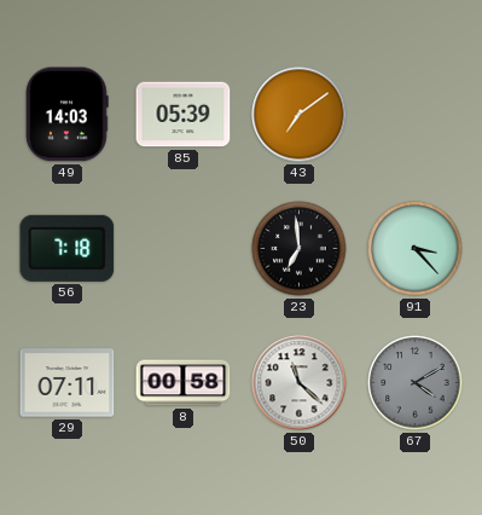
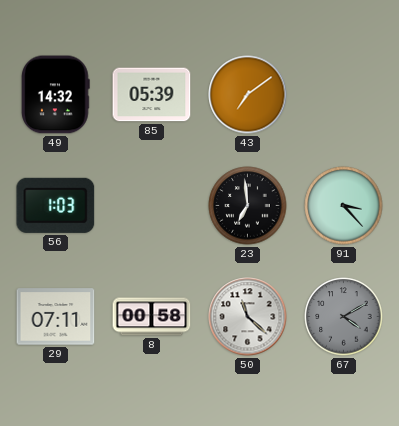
49: 14:03 -> 14:32 (56, 95)
56: 7:18 -> 1:03 (56, 205)
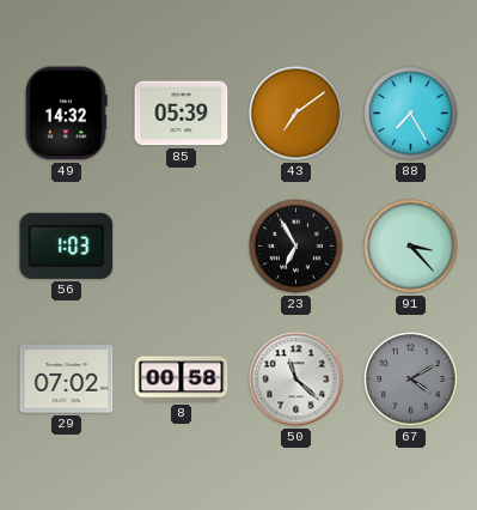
88: none -> 7:25 (411, 114)
23: 6:59 -> 6:55 (296, 247)
29: 07:11 -> 07:02 (67, 380)
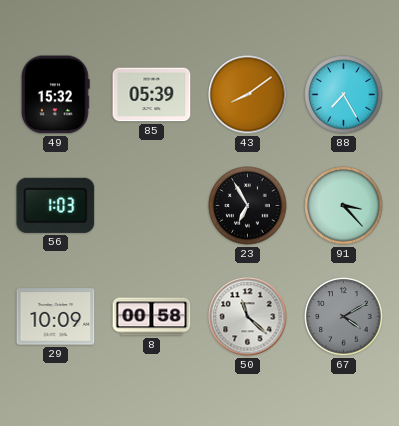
49: 14:32 -> 15:32 (56, 95)
43: 7:09 -> 8:09 (248, 95)
29: 07:02 -> 10:09 (56, 317)
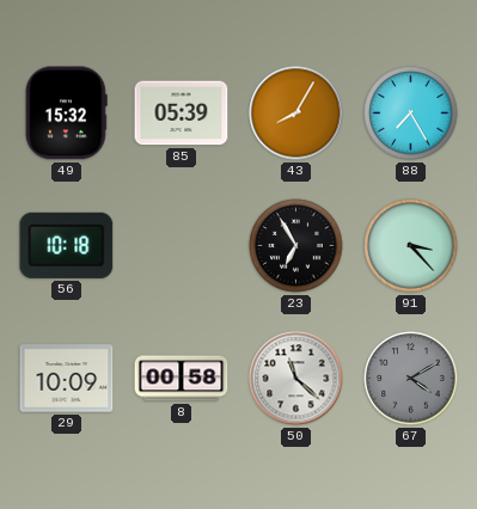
43: 8:09 -> 8:05 (296, 114)
56: 1:03 -> 10:18 (67, 245)
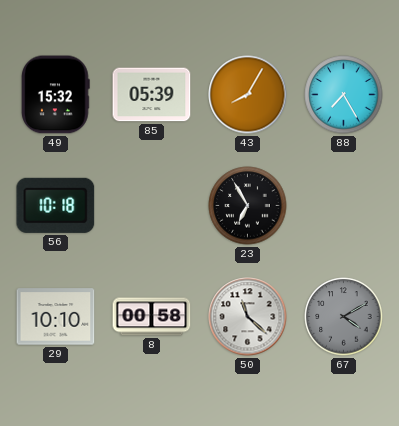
91: 3:23 -> none (411, 246)
29: 10:09 -> 10:10 (56, 317)
